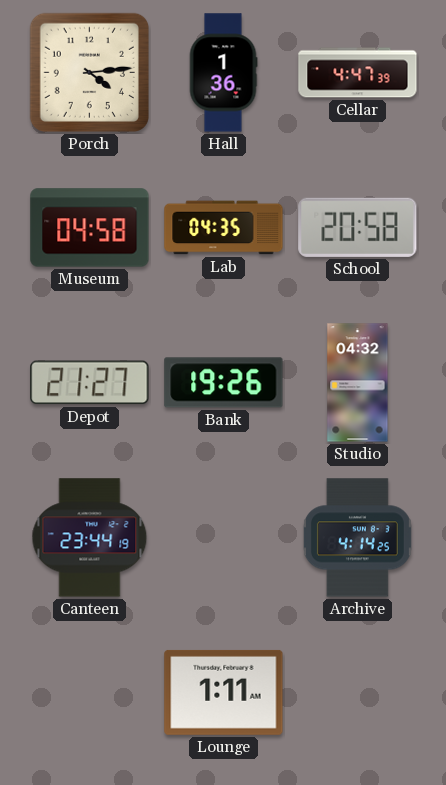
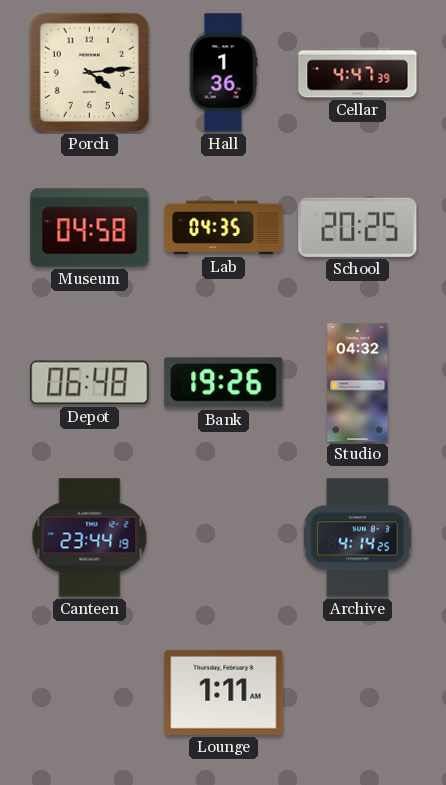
School: 20:58 -> 20:25 (358, 227)
Depot: 21:27 -> 06:48 (90, 383)
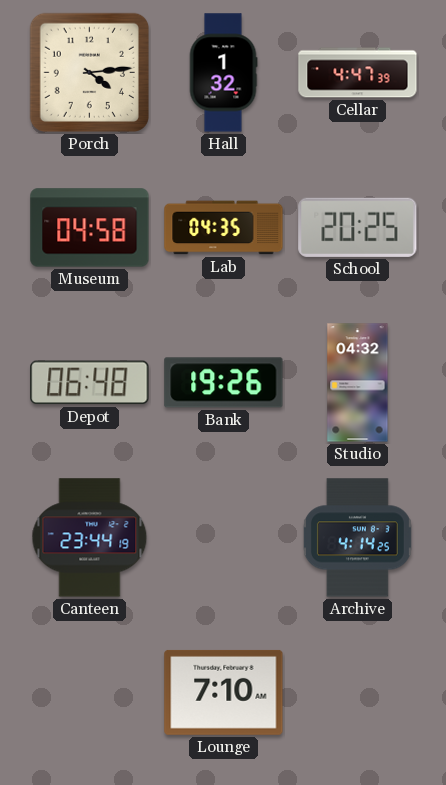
Hall: 1:36 -> 1:32 (223, 73)
Lounge: 1:11 -> 7:10 (224, 692)
